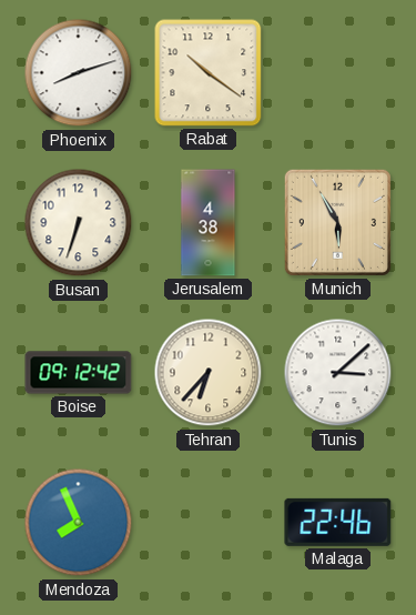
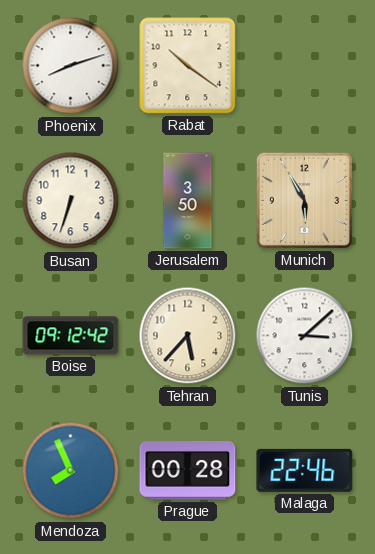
Jerusalem: 4:38 -> 3:50 (188, 201)
Tehran: 6:37 -> 5:37 (188, 336)
Prague: none -> 00:28 (188, 471)
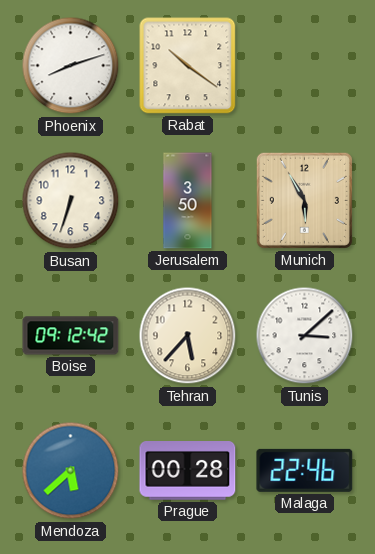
Mendoza: 7:56 -> 5:38 (71, 471)
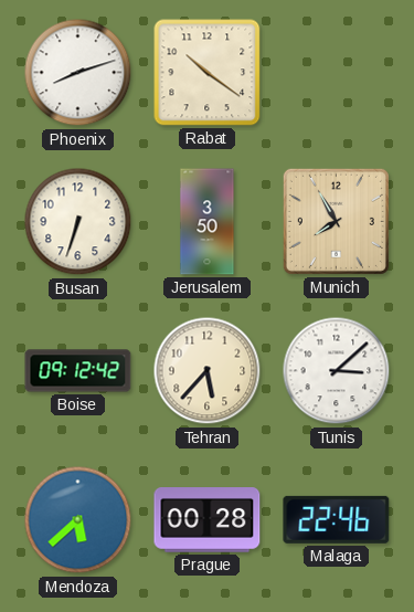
Munich: 5:55 -> 7:55 (336, 221)
